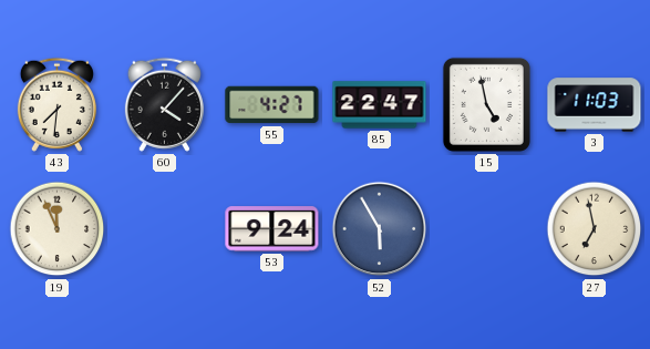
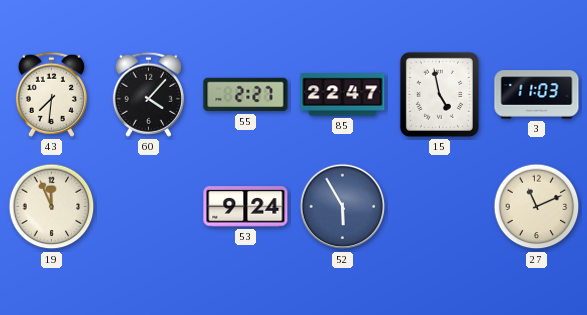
55: 4:27 -> 2:27 (246, 95)
27: 6:58 -> 11:11 (537, 207)
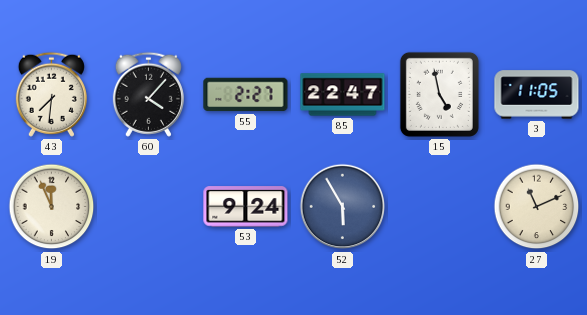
3: 11:03 -> 11:05 (537, 95)
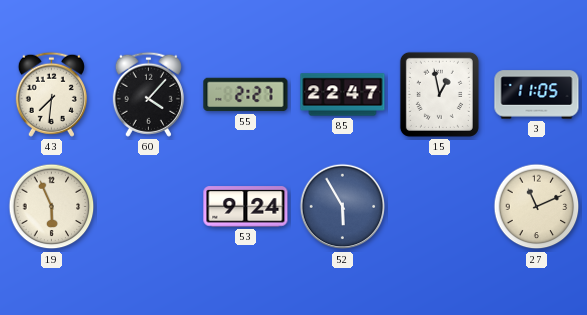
15: 4:58 -> 12:58 (439, 94)
19: 11:56 -> 5:56 (52, 207)
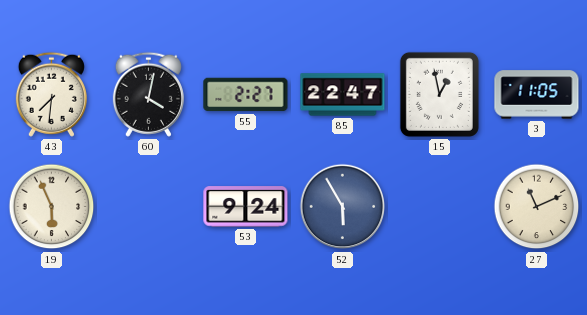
60: 4:07 -> 4:02 (148, 94)
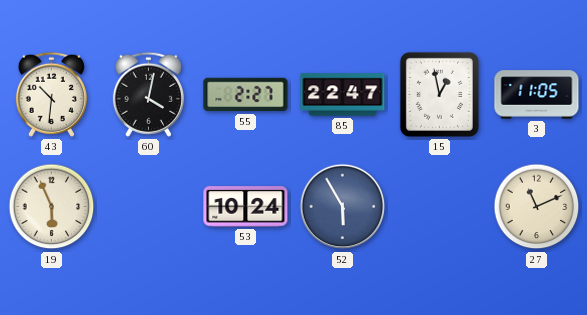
43: 7:31 -> 10:31 (51, 94)
53: 9:24 -> 10:24 (246, 207)
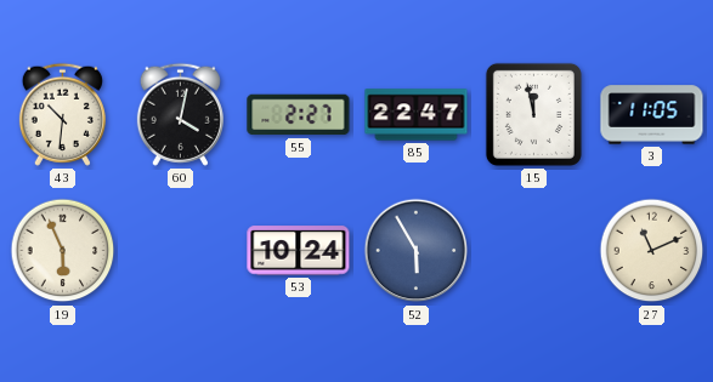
15: 12:58 -> 11:58 (533, 114)
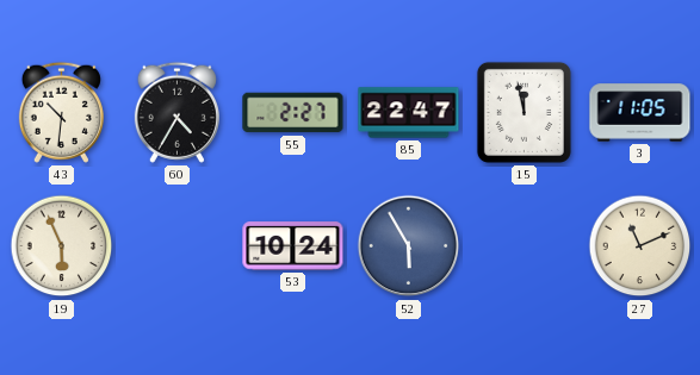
60: 4:02 -> 4:35 (176, 112)
